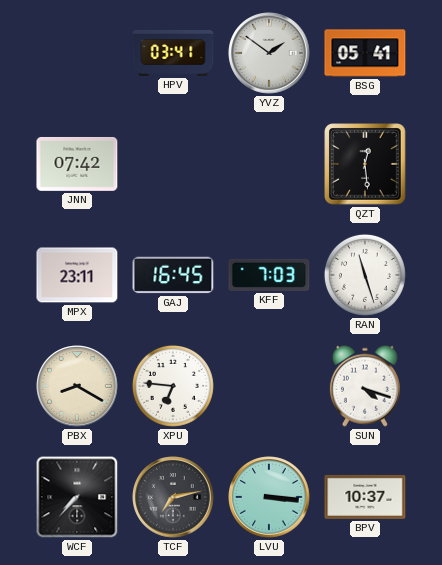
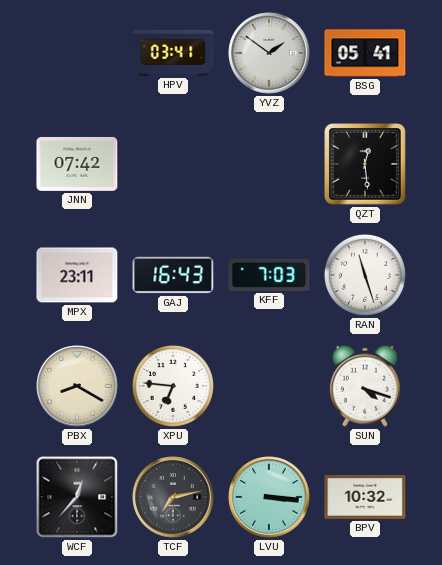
GAJ: 16:45 -> 16:43 (173, 275)
WCF: 7:37 -> 12:37 (77, 497)
BPV: 10:37 -> 10:32 (365, 497)
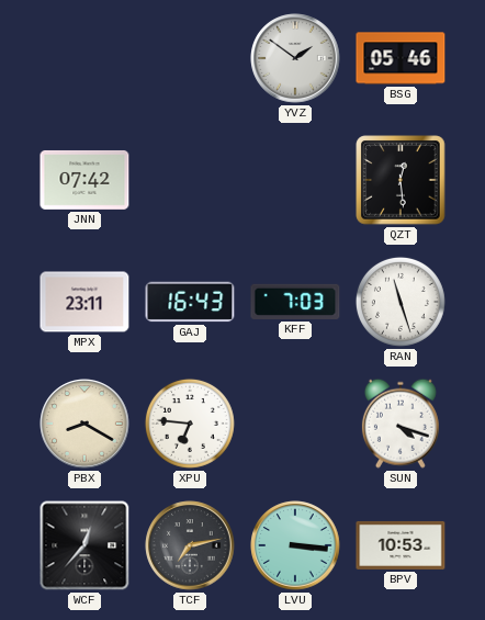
HPV: 03:41 -> none (173, 53)
BSG: 05:41 -> 05:46 (401, 58)
BPV: 10:32 -> 10:53 (401, 545)
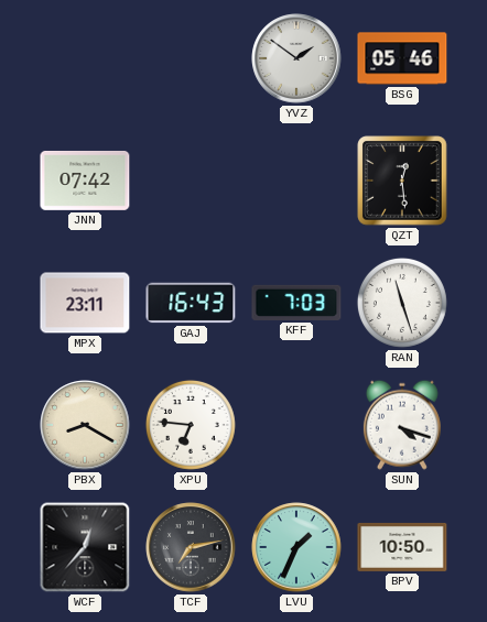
LVU: 3:16 -> 1:34 (296, 547)
BPV: 10:53 -> 10:50 (402, 547)
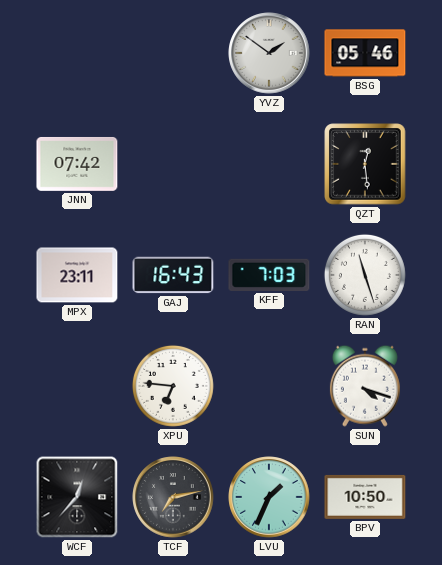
PBX: 8:20 -> none (85, 425)
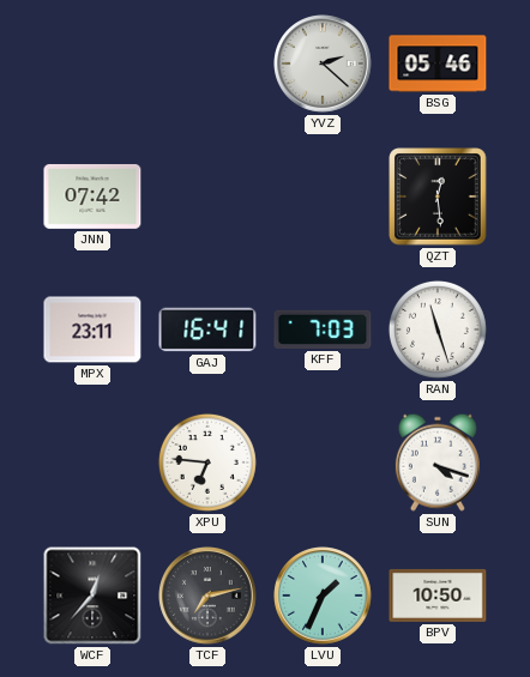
YVZ: 1:51 -> 2:22 (323, 64)
GAJ: 16:43 -> 16:41 (207, 330)
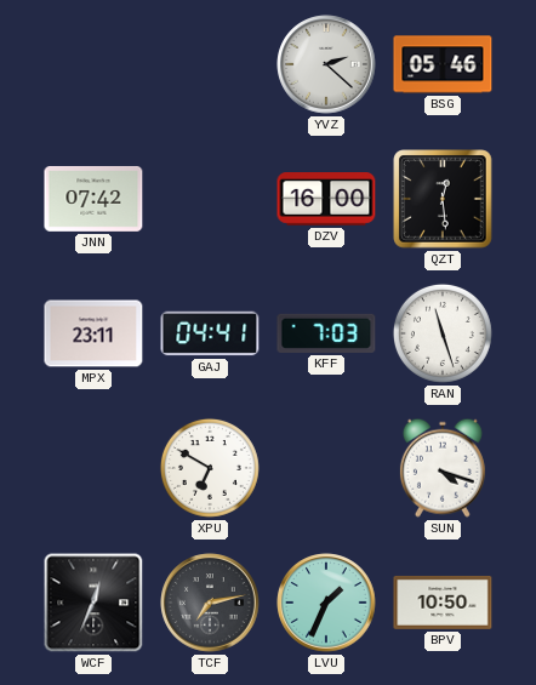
DZV: none -> 16:00 (326, 199)
GAJ: 16:41 -> 04:41 (210, 333)
XPU: 6:46 -> 6:50 (210, 468)
WCF: 12:37 -> 12:34 (93, 603)
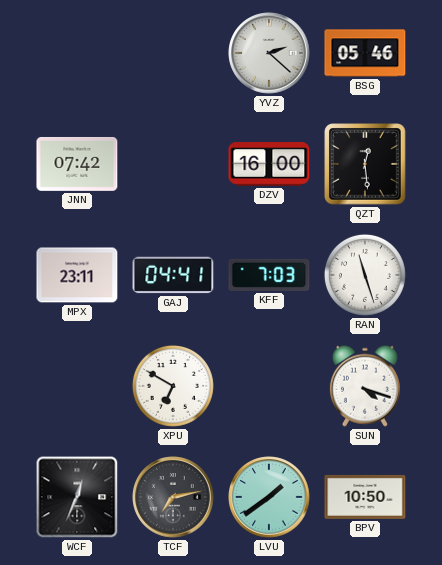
LVU: 1:34 -> 1:39 (269, 497)
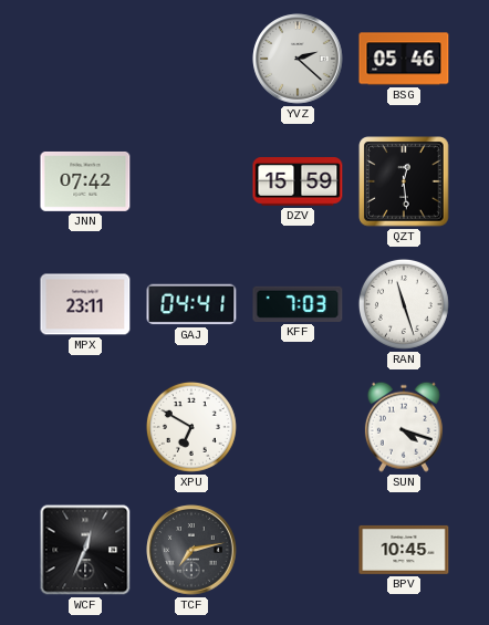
DZV: 16:00 -> 15:59 (298, 181)
LVU: 1:39 -> none (269, 497)
BPV: 10:50 -> 10:45 (404, 550)
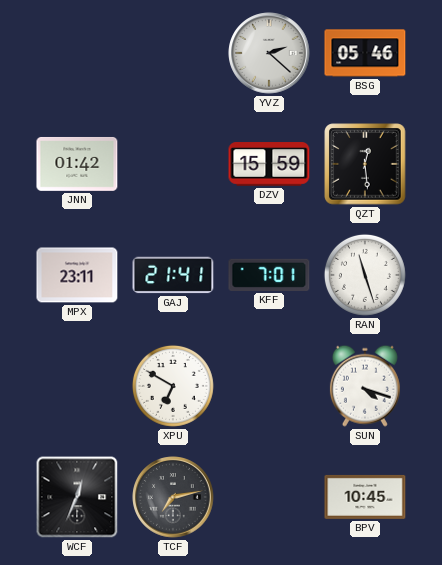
JNN: 07:42 -> 01:42 (77, 164)
GAJ: 04:41 -> 21:41 (173, 275)
KFF: 7:03 -> 7:01 (269, 275)
